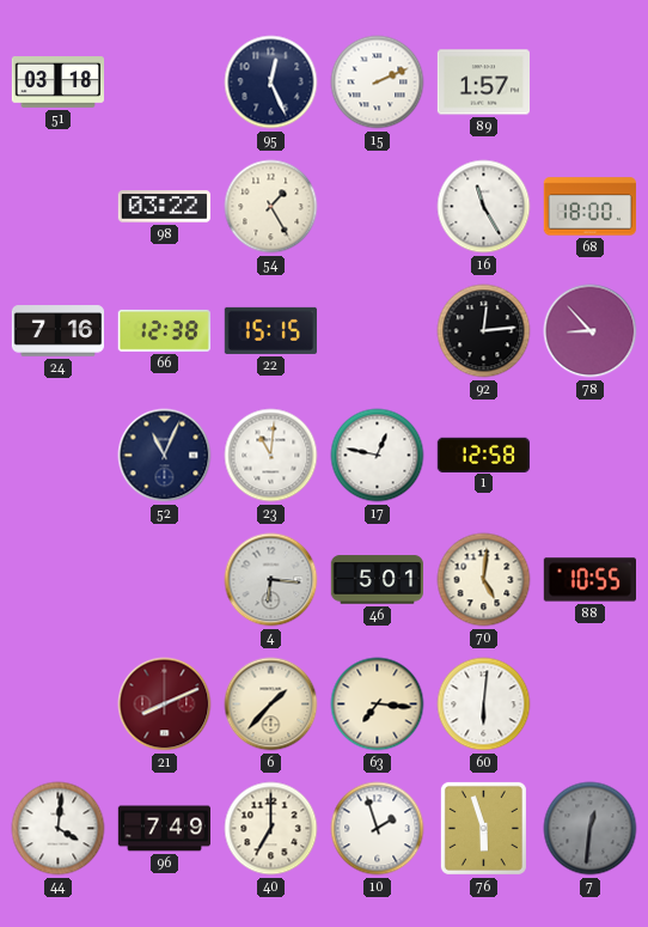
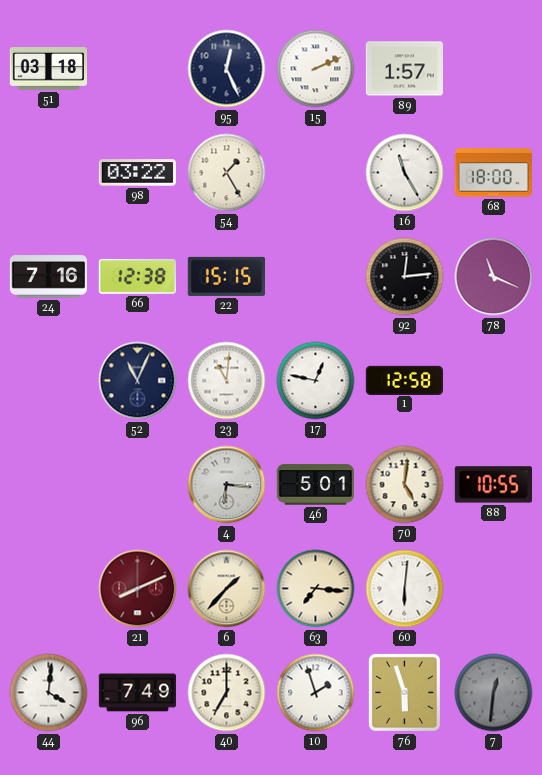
78: 8:53 -> 11:19 (494, 277)
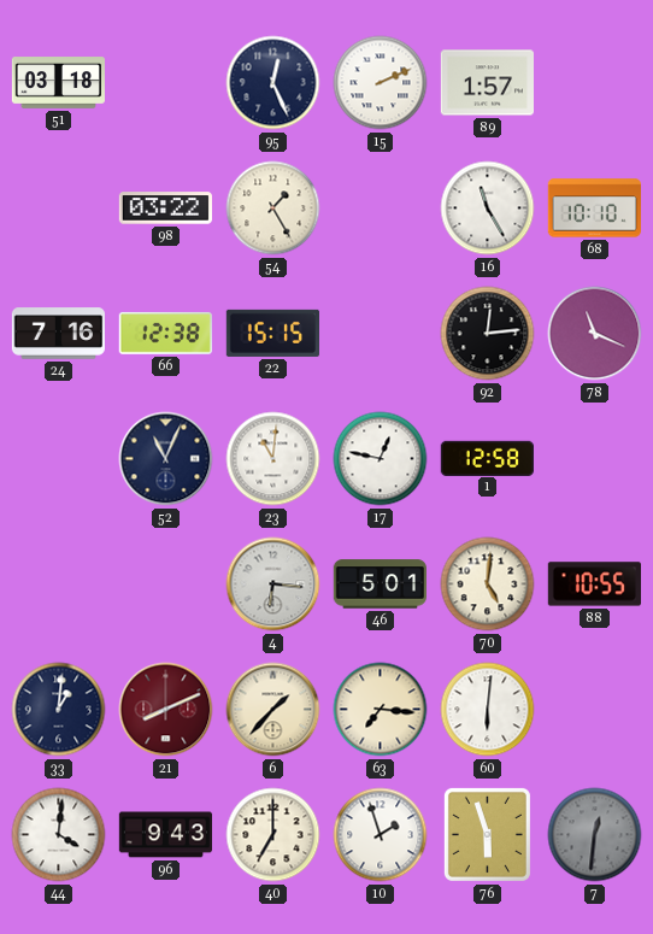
68: 18:00 -> 10:10 (594, 208)
33: none -> 1:01 (59, 710)
96: 7:49 -> 9:43 (165, 835)
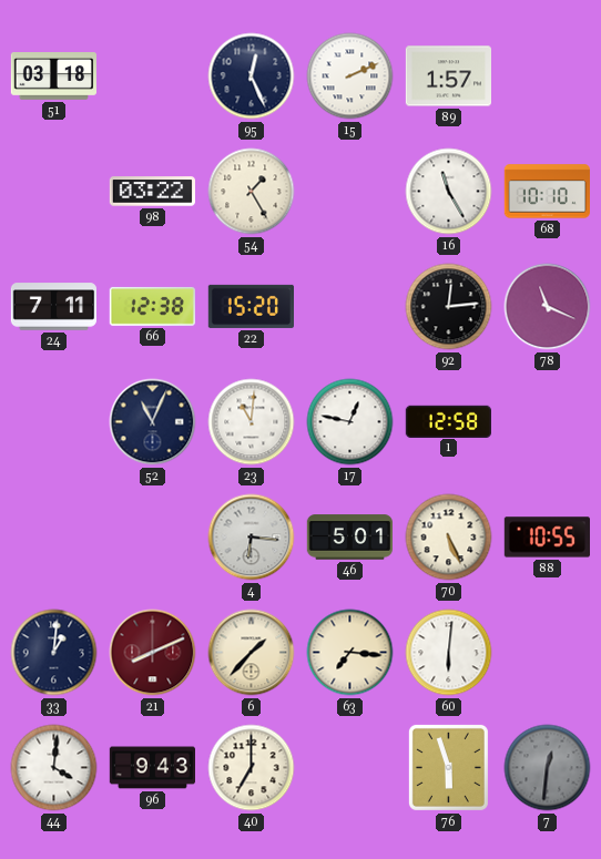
24: 7:16 -> 7:11 (53, 307)
22: 15:15 -> 15:20 (251, 306)
70: 5:01 -> 5:26 (449, 538)
10: 1:57 -> none (381, 835)
